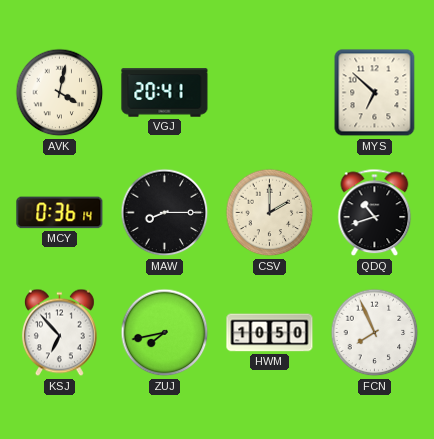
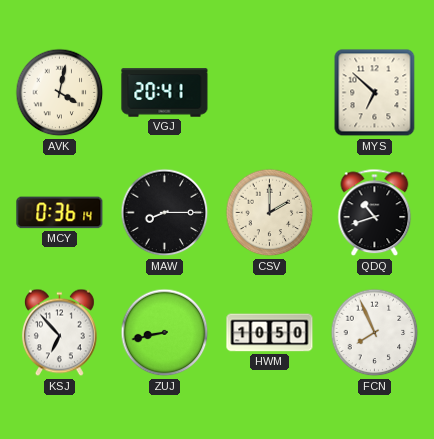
ZUJ: 7:43 -> 8:43 (165, 333)
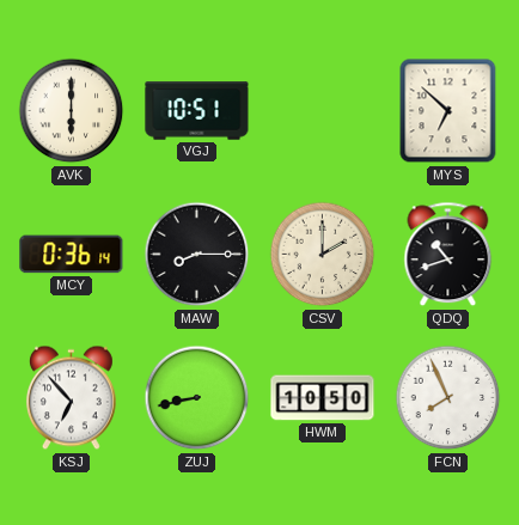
AVK: 4:02 -> 6:00 (72, 111)
VGJ: 20:41 -> 10:51 (197, 111)
